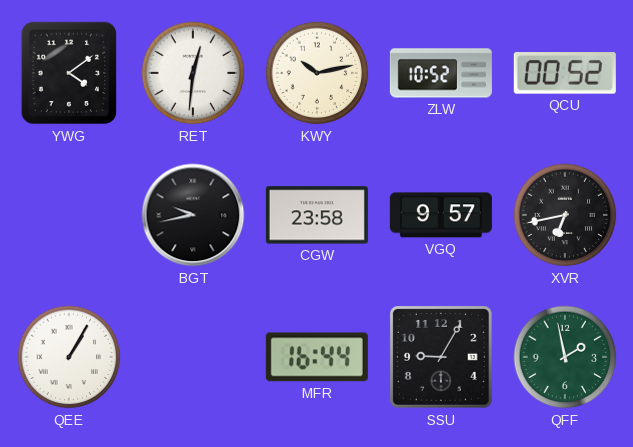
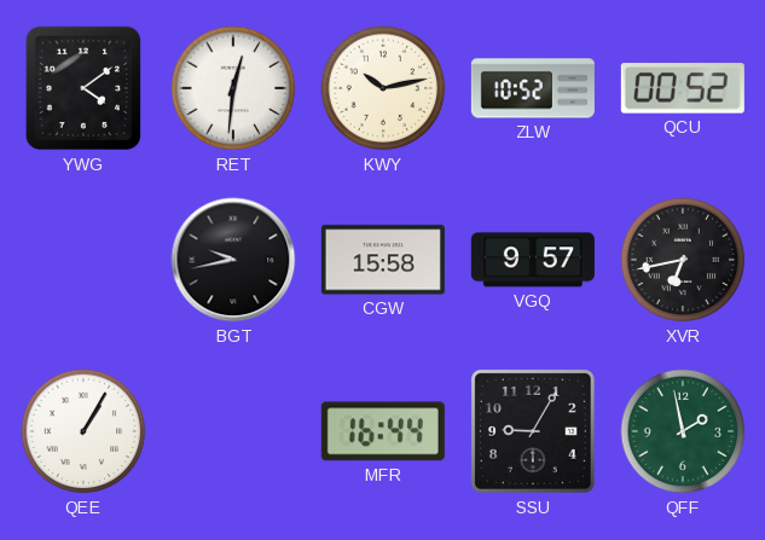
CGW: 23:58 -> 15:58 (383, 260)
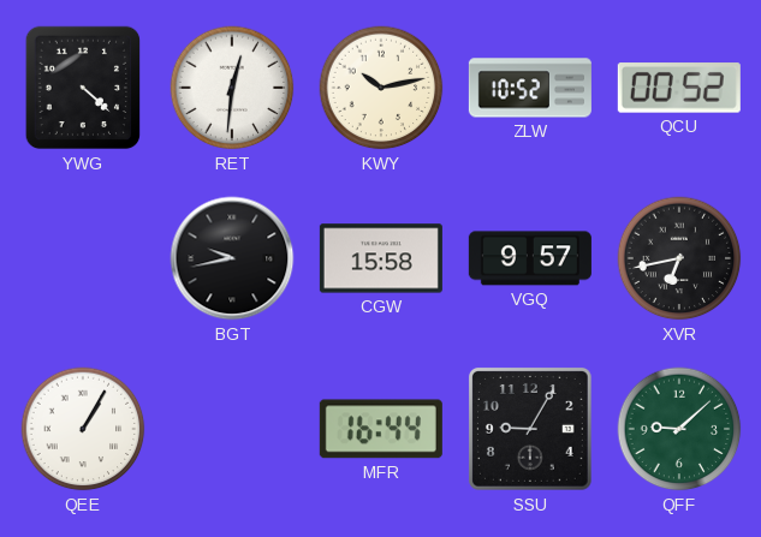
YWG: 4:09 -> 4:22 (83, 88)
QFF: 1:58 -> 9:08 (679, 429)
